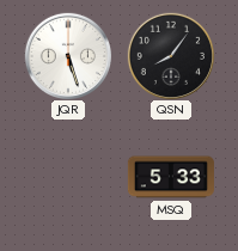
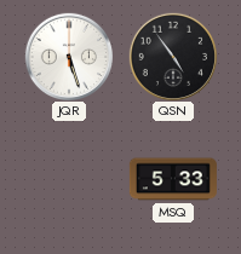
QSN: 8:06 -> 4:54 (172, 56)
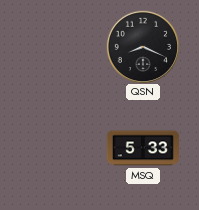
JQR: 5:27 -> none (68, 56)
QSN: 4:54 -> 8:19 (142, 46)
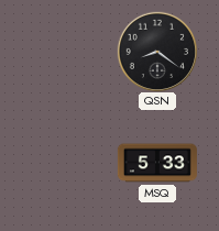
QSN: 8:19 -> 8:21 (156, 51)
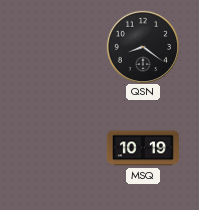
MSQ: 5:33 -> 10:19 (143, 148)
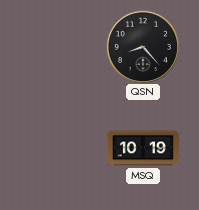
QSN: 8:21 -> 8:23 (142, 46)
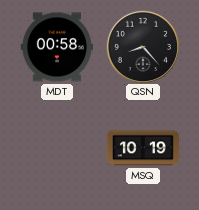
MDT: none -> 00:58 (57, 47)
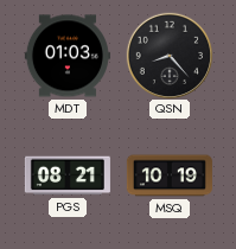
MDT: 00:58 -> 01:03 (68, 56)
PGS: none -> 08:21 (68, 175)
